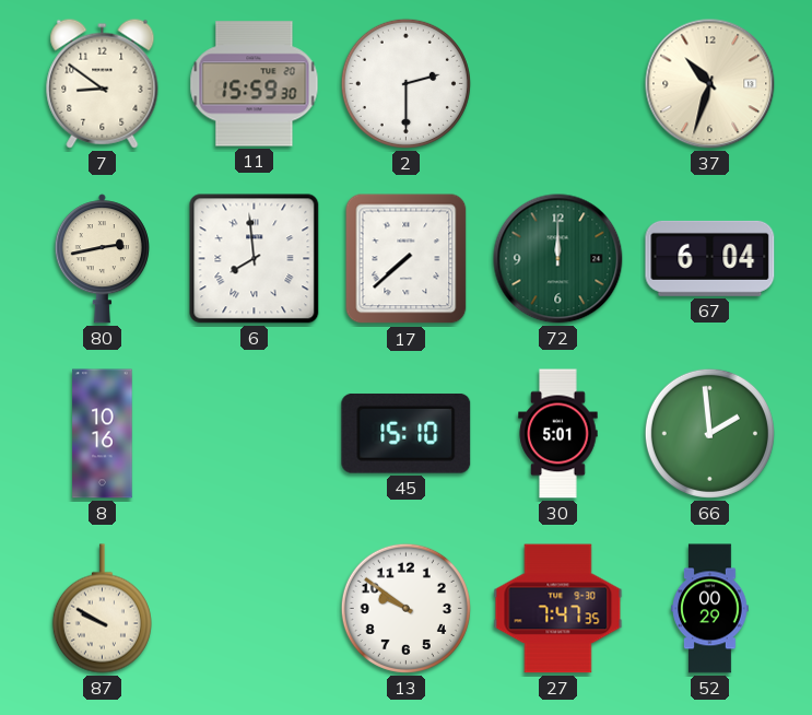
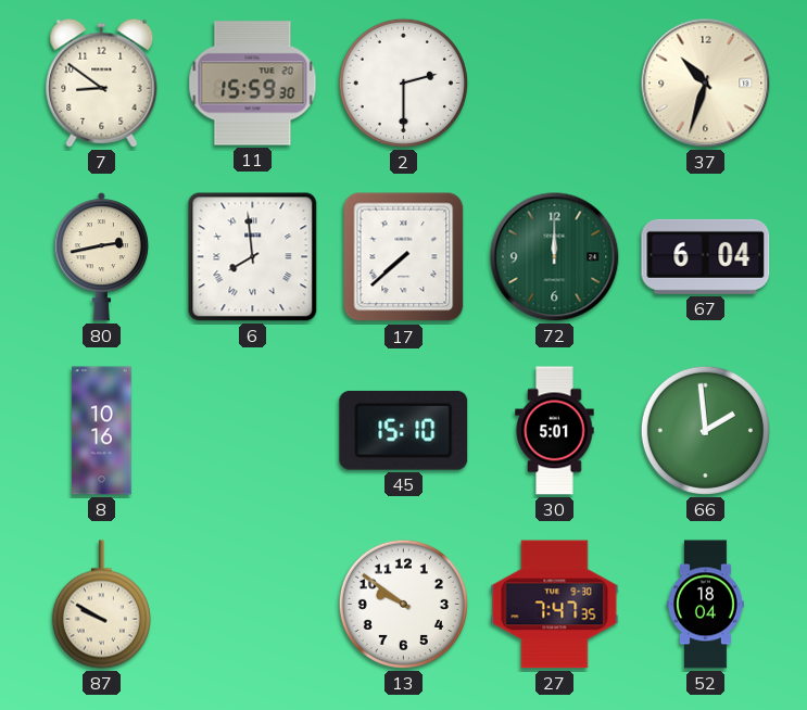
52: 00:29 -> 18:04 (706, 605)
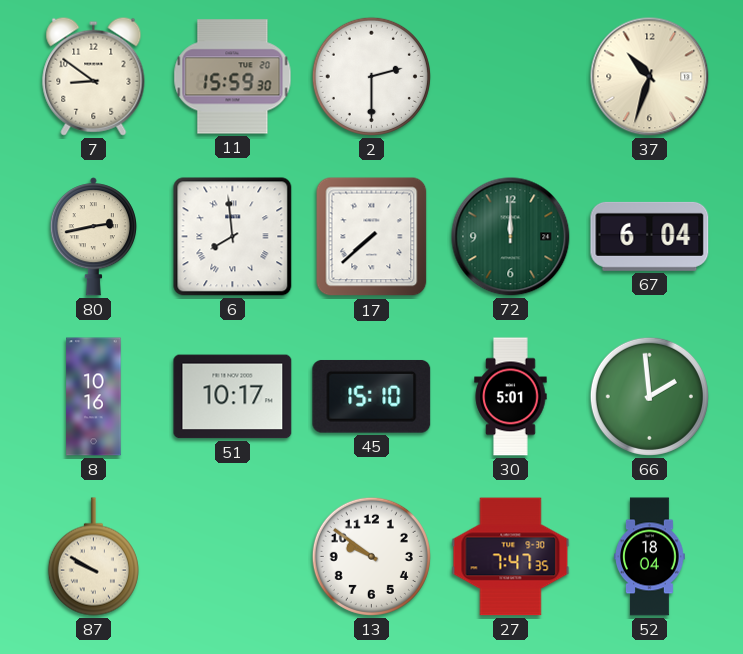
51: none -> 10:17 (233, 397)
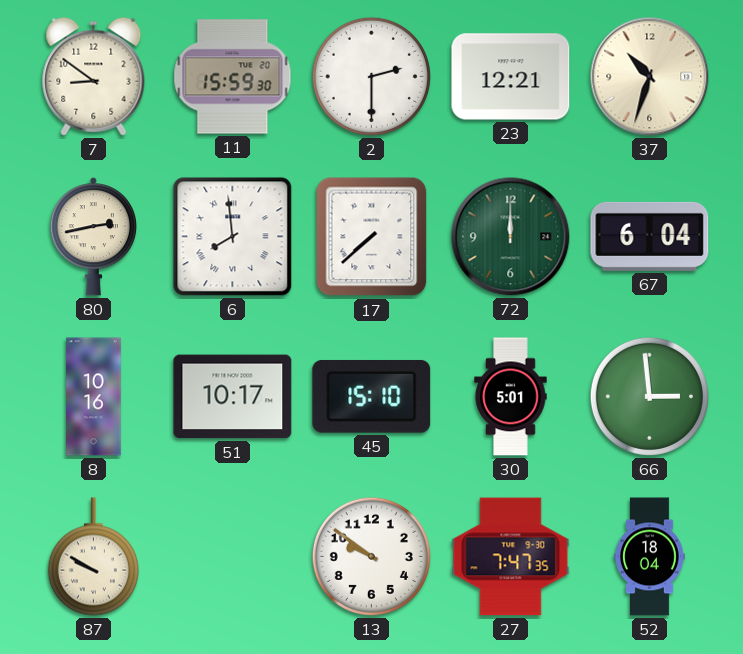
23: none -> 12:21 (511, 77)
66: 1:59 -> 2:59 (649, 396)
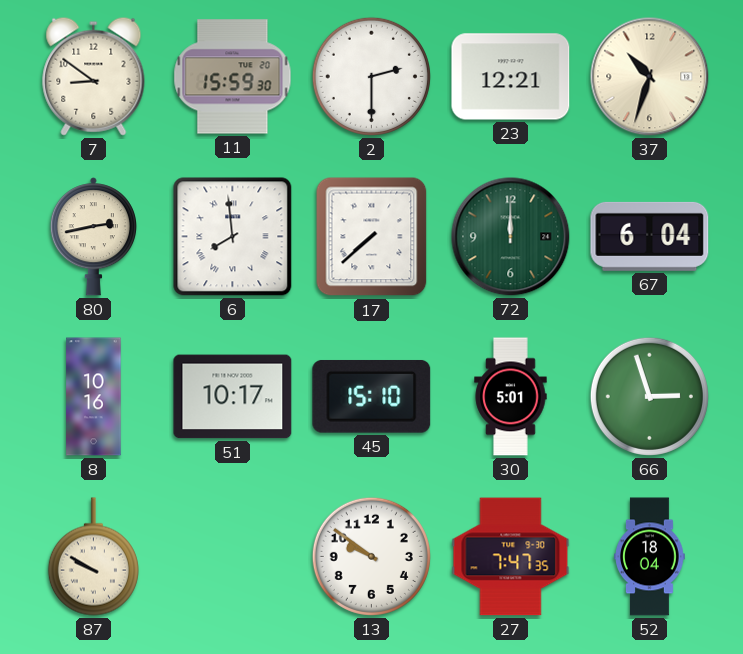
66: 2:59 -> 2:57 (649, 396)
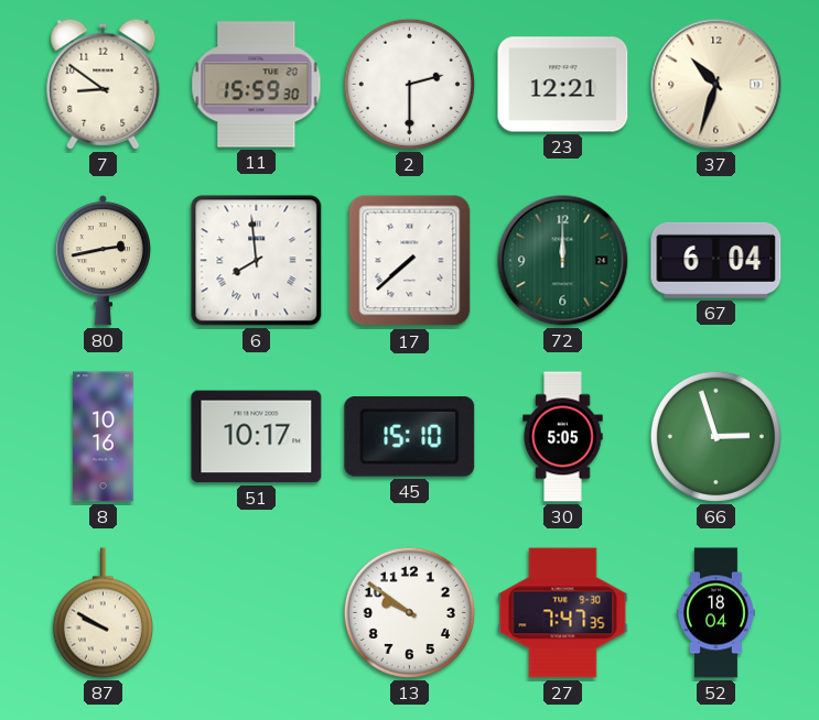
30: 5:01 -> 5:05 (563, 437)
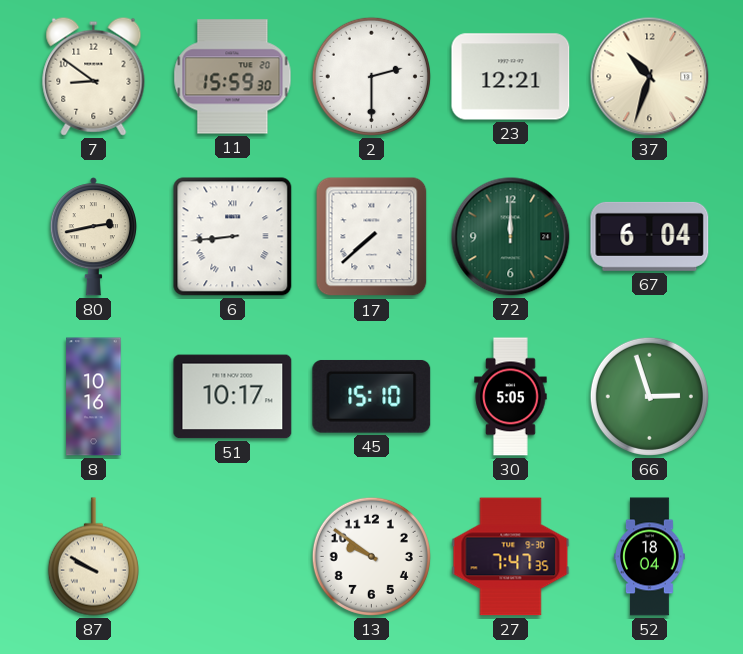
6: 7:59 -> 8:44 (233, 237)
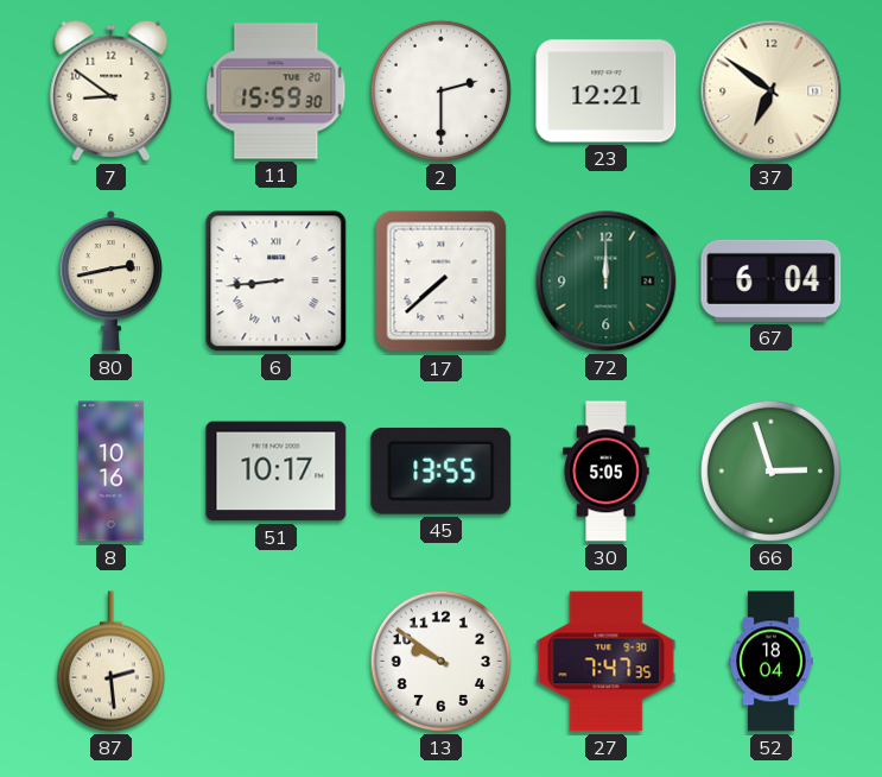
37: 10:33 -> 6:51 (772, 91)
45: 15:10 -> 13:55 (442, 470)
87: 9:50 -> 2:29 (110, 662)
